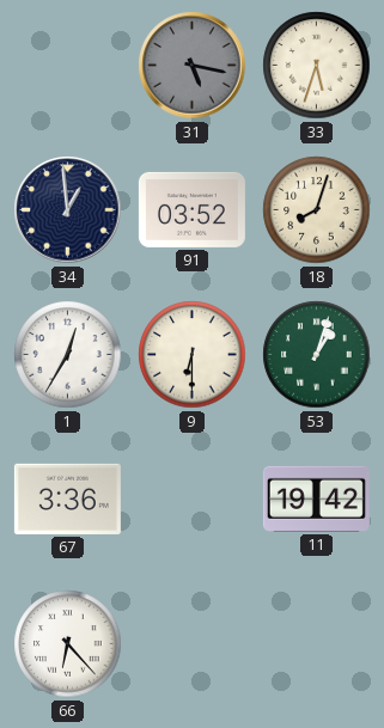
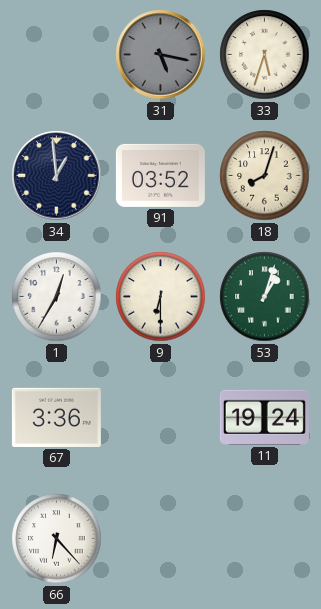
11: 19:42 -> 19:24 (264, 417)
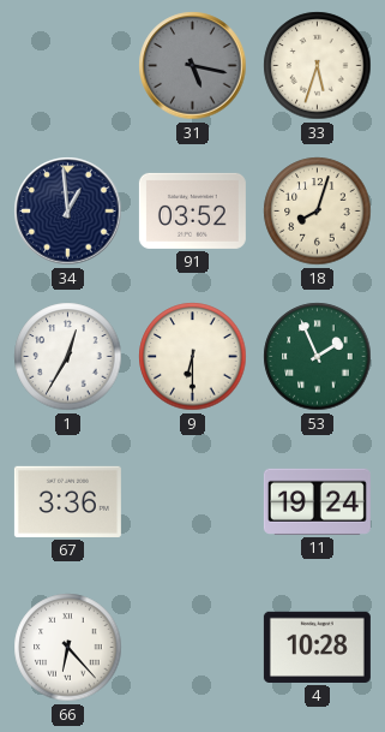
53: 1:03 -> 1:56 (318, 357)
4: none -> 10:28 (317, 647)
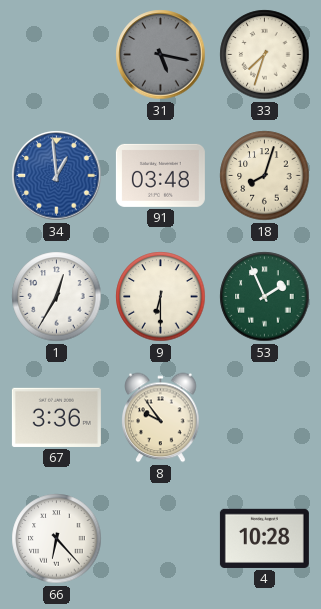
33: 5:33 -> 7:33 (265, 55)
34 dial: navy -> blue (57, 176)
91: 03:52 -> 03:48 (160, 175)
8: none -> 9:54 (161, 418)
11: 19:24 -> none (317, 501)
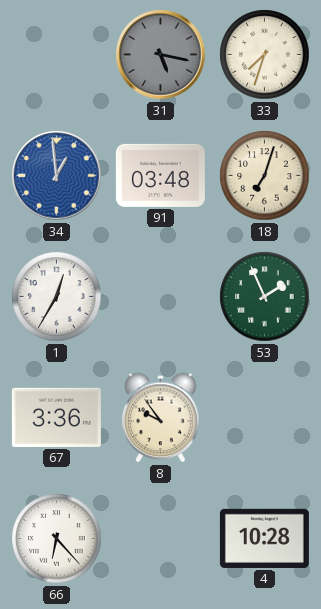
18: 8:03 -> 7:03 (265, 176)
9: 6:30 -> none (161, 297)
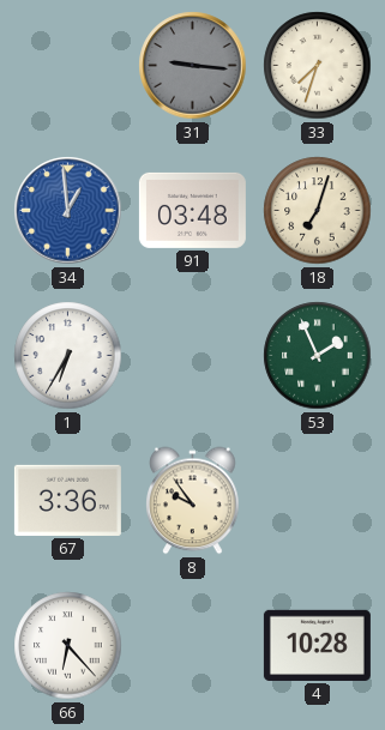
31: 5:17 -> 9:16 (193, 66)
1: 12:35 -> 6:35 (68, 356)
